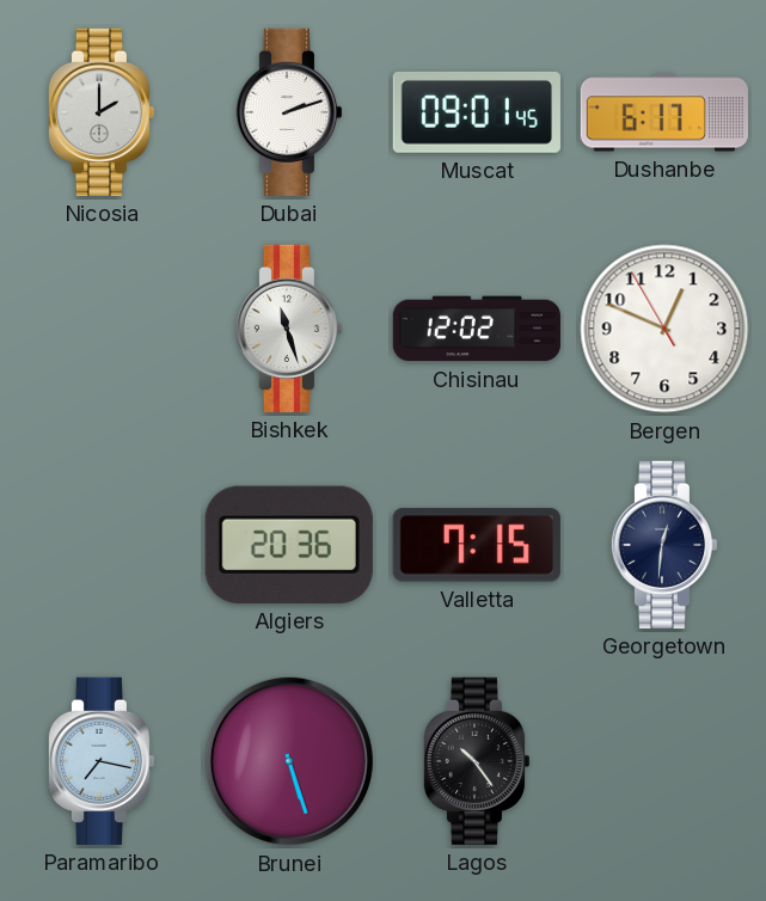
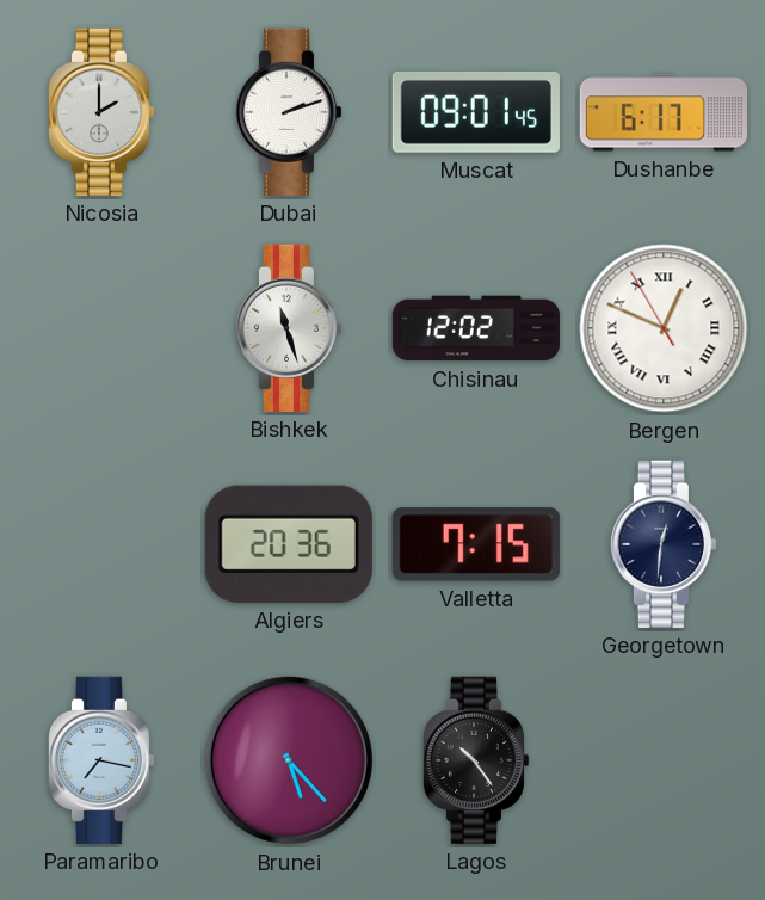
Bergen numerals: Arabic -> Roman (664, 328)
Brunei: 5:27 -> 5:23 (289, 760)
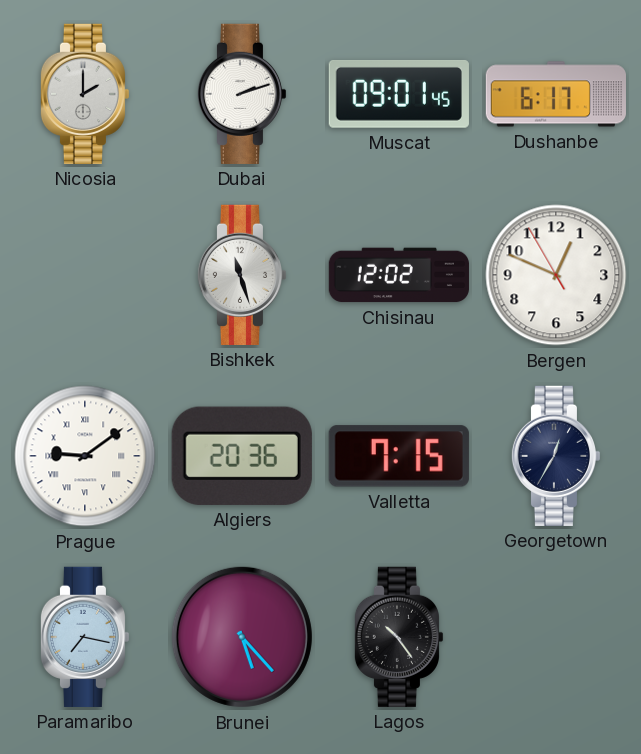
Bergen numerals: Roman -> Arabic (556, 275)
Prague: none -> 9:09 (85, 456)
Georgetown: 12:31 -> 12:35 (556, 456)
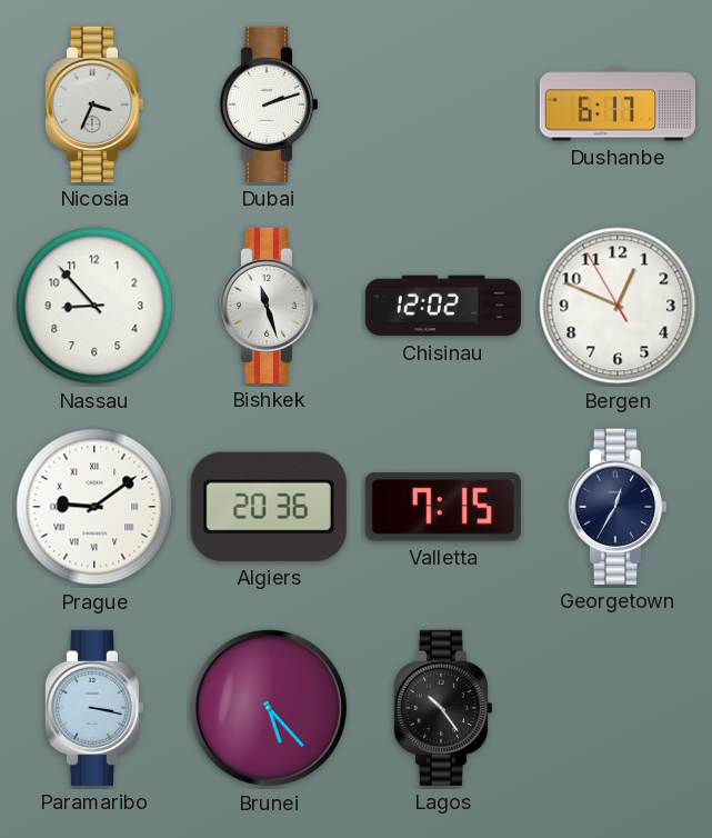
Nicosia: 2:00 -> 3:34 (94, 104)
Muscat: 09:01 -> none (399, 94)
Nassau: none -> 8:53 (94, 306)
Paramaribo: 7:17 -> 3:17 (94, 708)
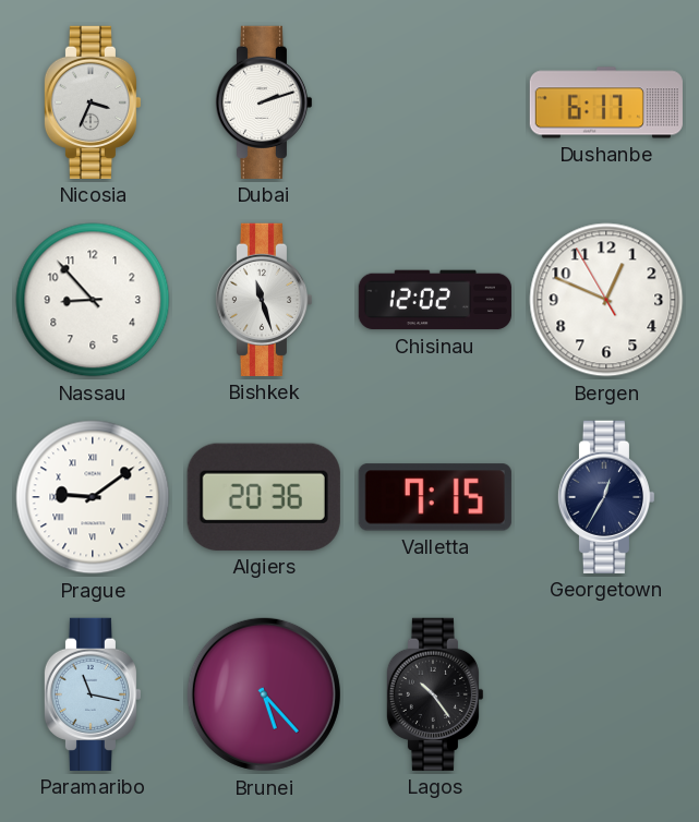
Paramaribo: 3:17 -> 11:17 (93, 694)
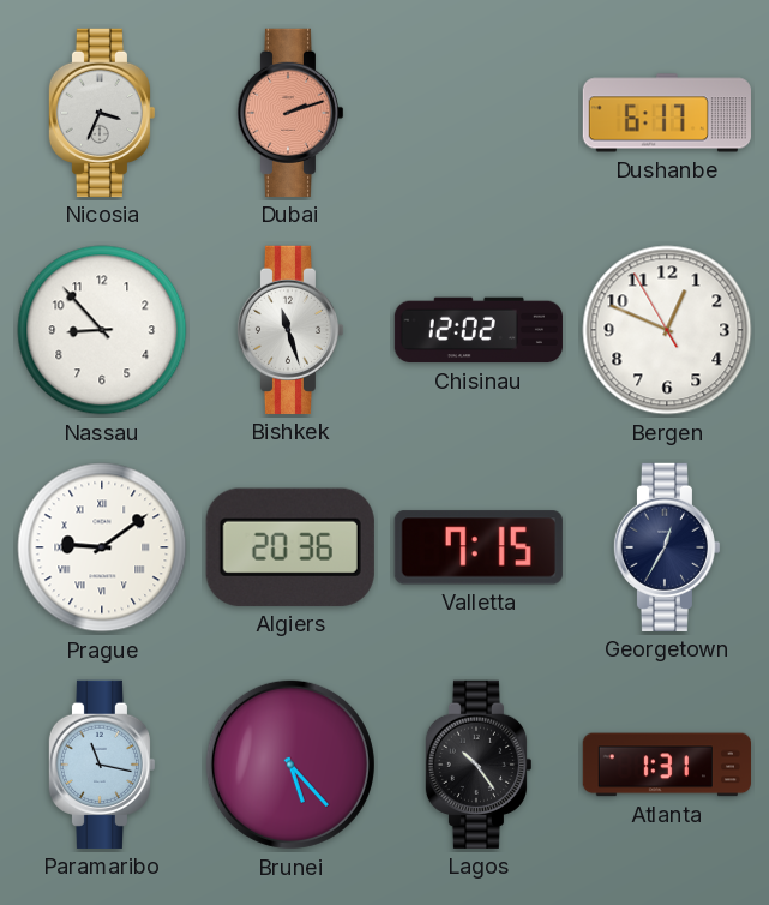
Dubai dial: white -> salmon (290, 113)
Atlanta: none -> 1:31 (666, 765)
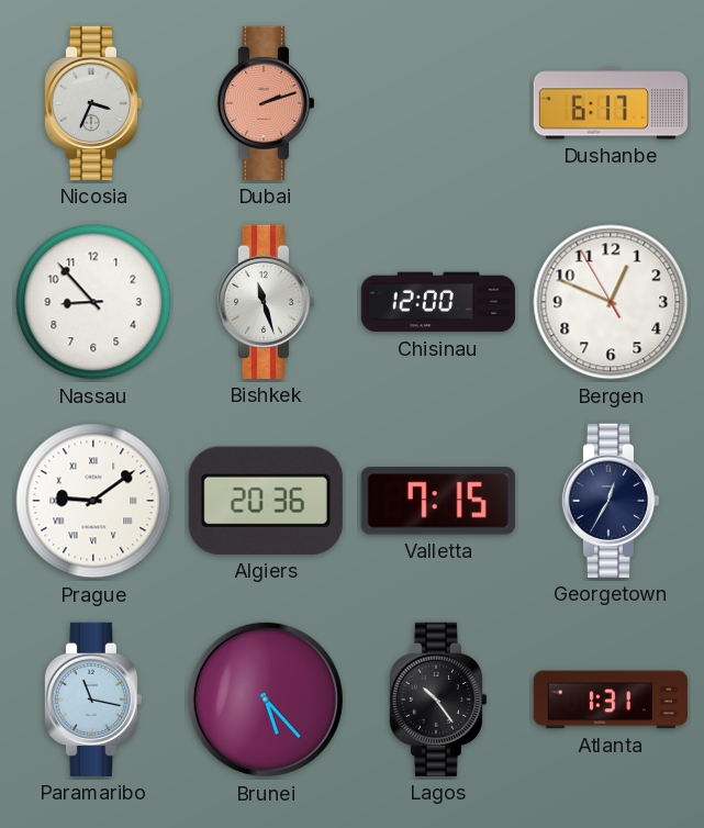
Chisinau: 12:02 -> 12:00 (438, 302)
